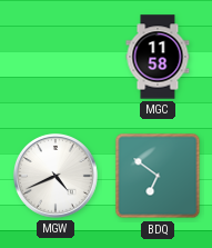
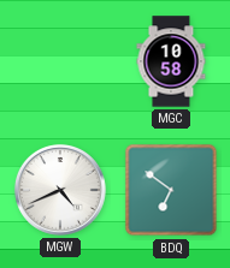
MGC: 11:58 -> 10:58 (171, 61)
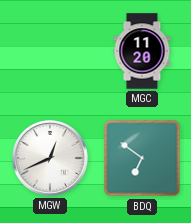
MGC: 10:58 -> 11:20 (142, 51)
MGW: 4:41 -> 12:41 (50, 158)
